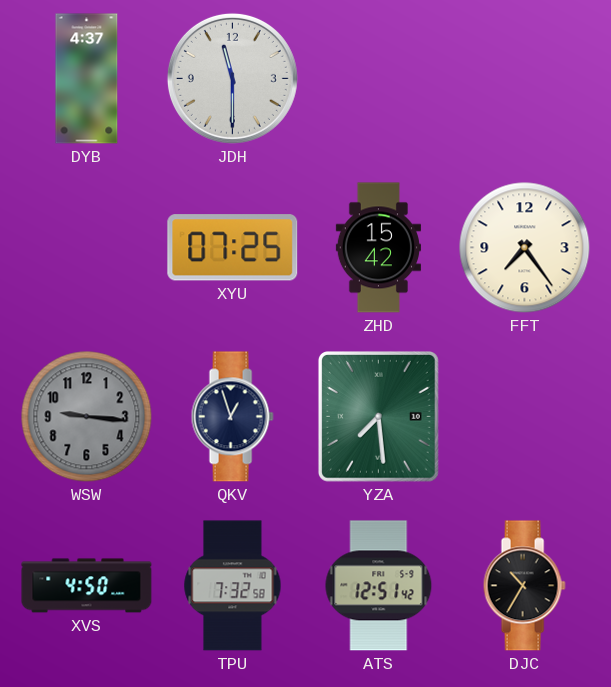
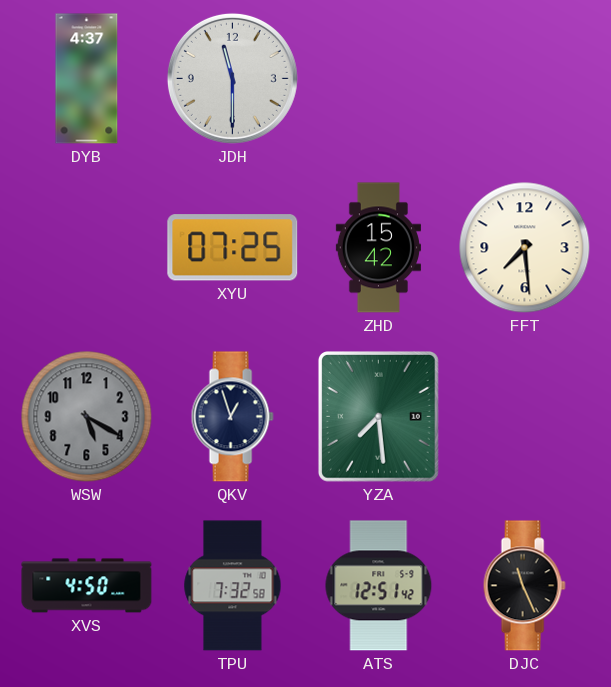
FFT: 7:24 -> 7:29 (525, 248)
WSW: 9:16 -> 5:20 (87, 417)
DJC: 10:35 -> 11:26 (524, 586)
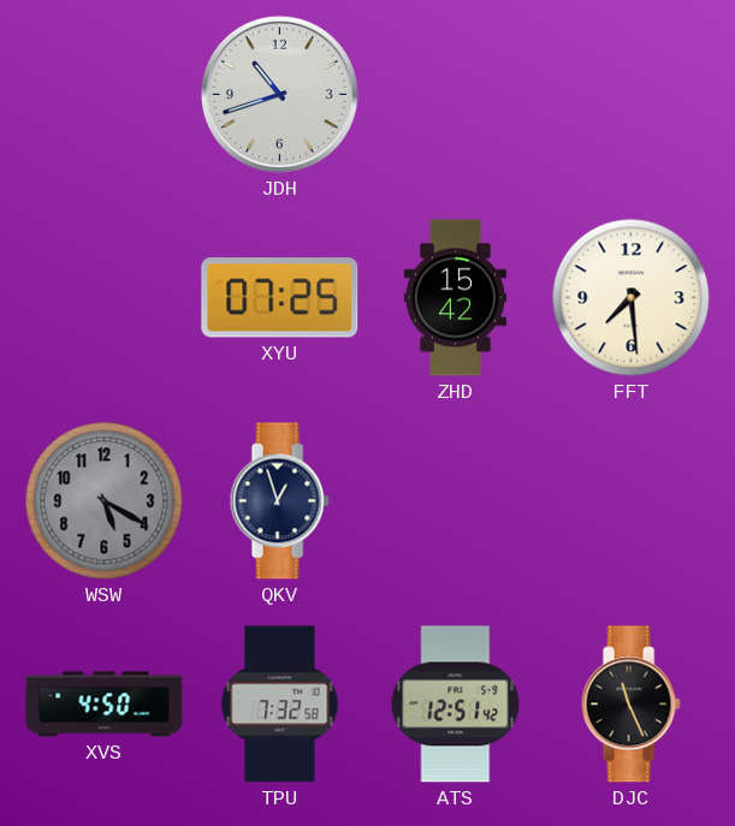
DYB: 4:37 -> none (87, 79)
JDH: 11:30 -> 10:42 (279, 94)
YZA: 7:29 -> none (378, 417)
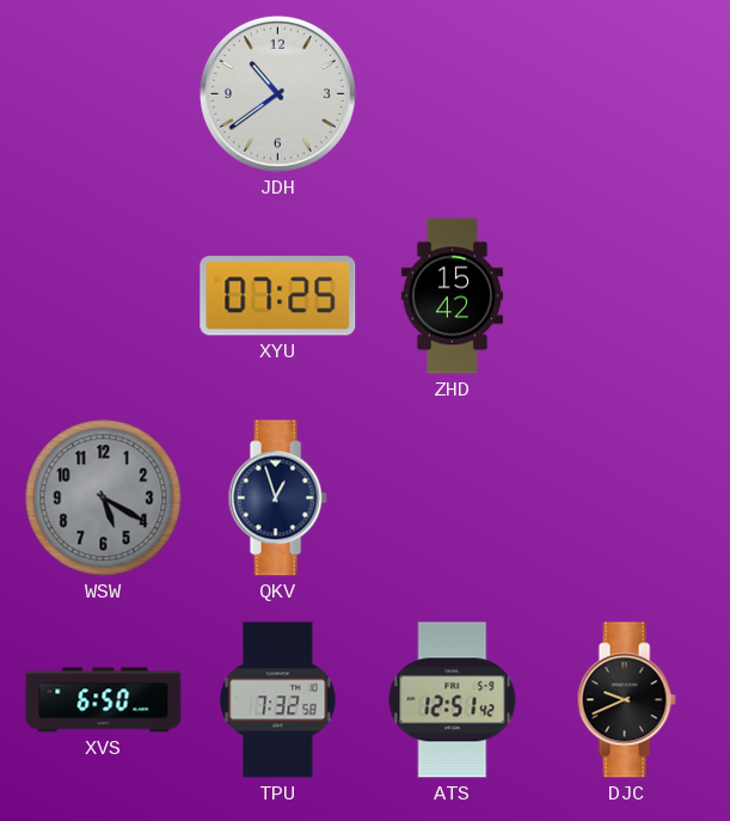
JDH: 10:42 -> 10:39 (277, 93)
FFT: 7:29 -> none (632, 298)
XVS: 4:50 -> 6:50 (104, 700)
DJC: 11:26 -> 9:41 (626, 700)
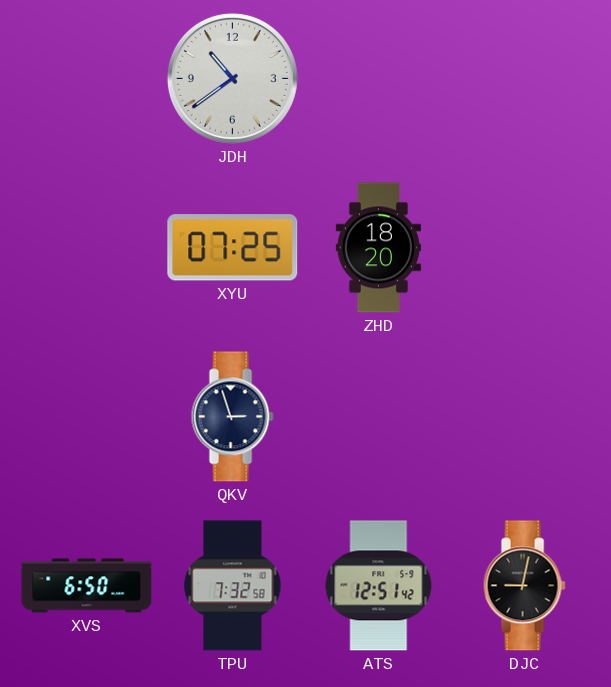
ZHD: 15:42 -> 18:20 (378, 248)
WSW: 5:20 -> none (104, 498)
QKV: 12:57 -> 2:57 (232, 417)
DJC: 9:41 -> 9:02 (524, 586)
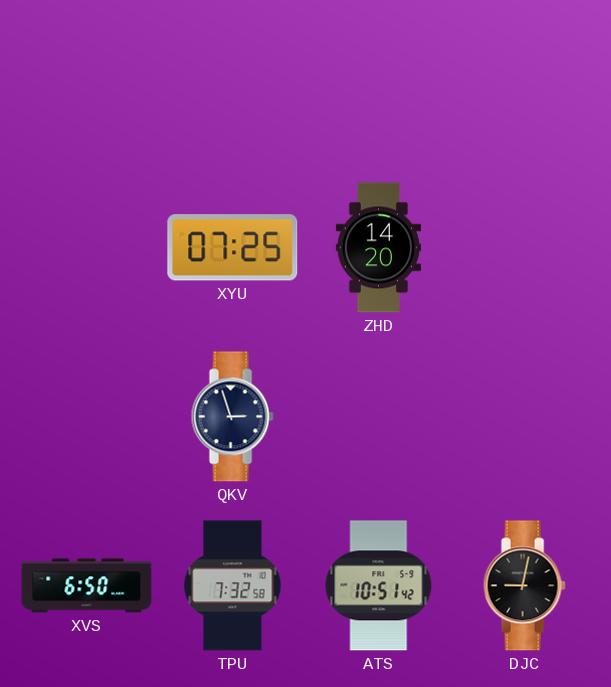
JDH: 10:39 -> none (232, 78)
ZHD: 18:20 -> 14:20 (378, 248)
ATS: 12:51 -> 10:51 (379, 586)
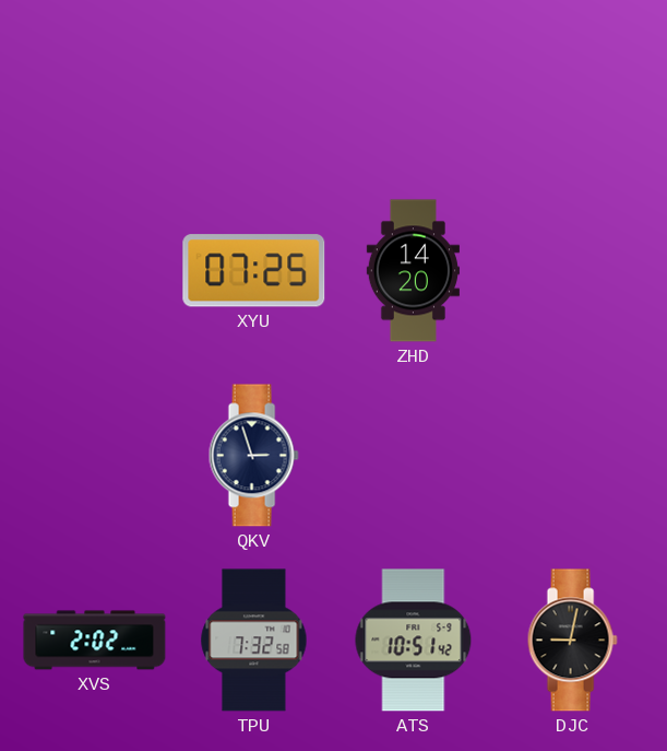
XVS: 6:50 -> 2:02 (95, 641)
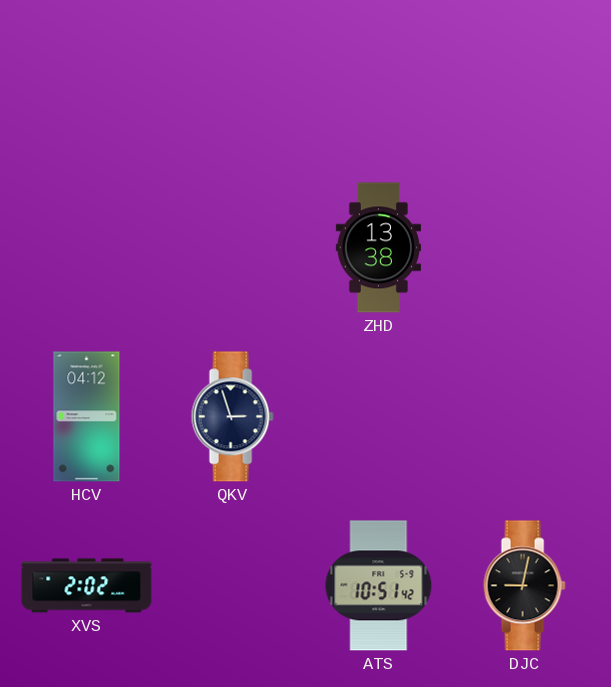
XYU: 07:25 -> none (254, 271)
ZHD: 14:20 -> 13:38 (378, 248)
HCV: none -> 04:12 (87, 417)
TPU: 7:32 -> none (254, 641)
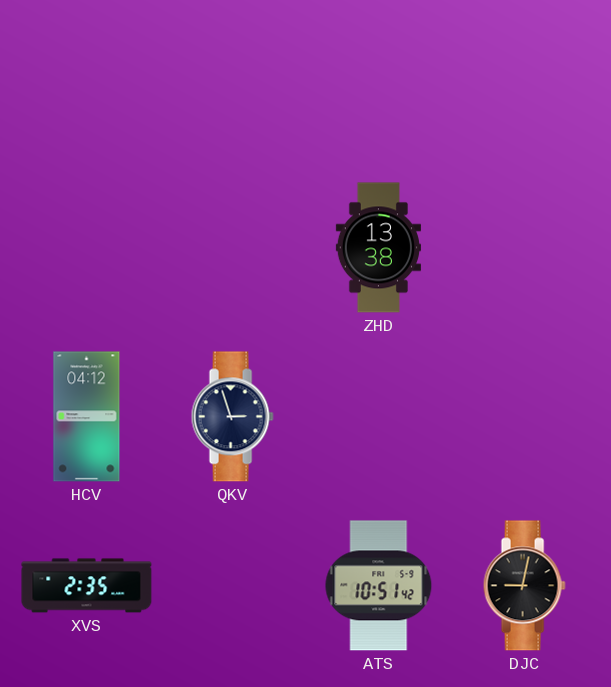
XVS: 2:02 -> 2:35 (87, 586)
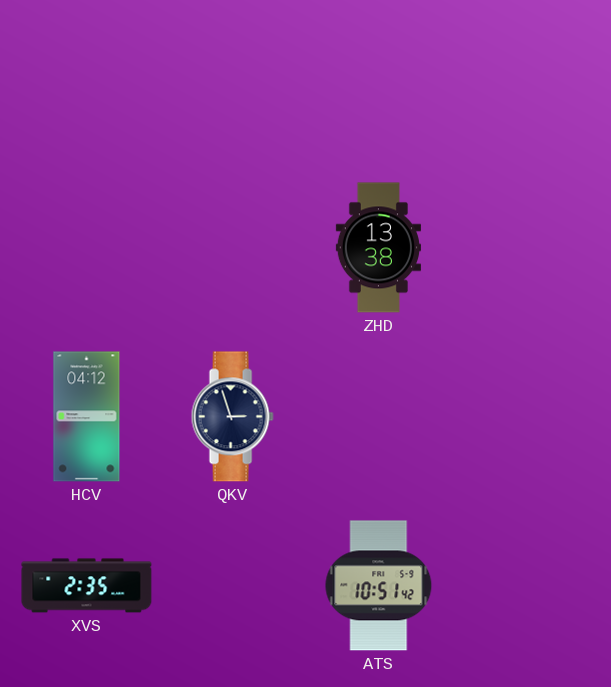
DJC: 9:02 -> none (524, 586)
